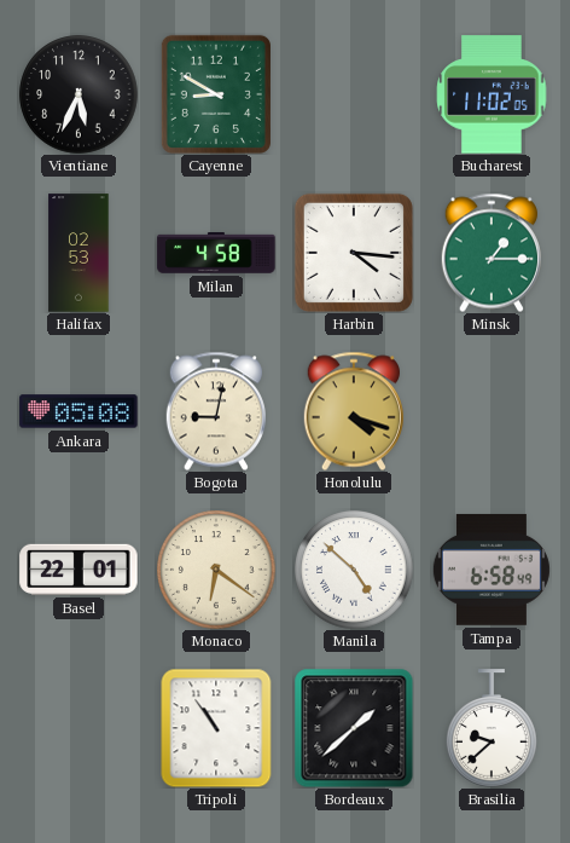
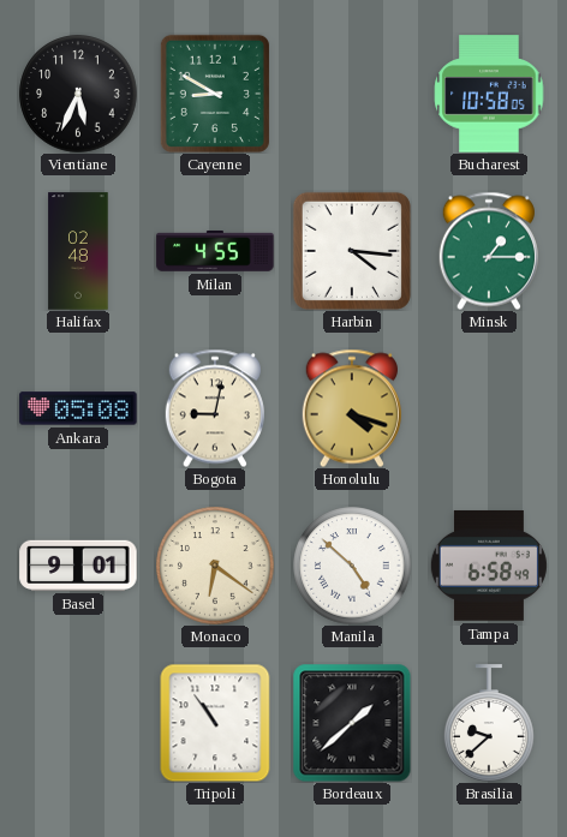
Bucharest: 11:02 -> 10:58 (489, 94)
Halifax: 02:53 -> 02:48 (78, 251)
Milan: 4:58 -> 4:55 (215, 251)
Basel: 22:01 -> 9:01 (78, 566)
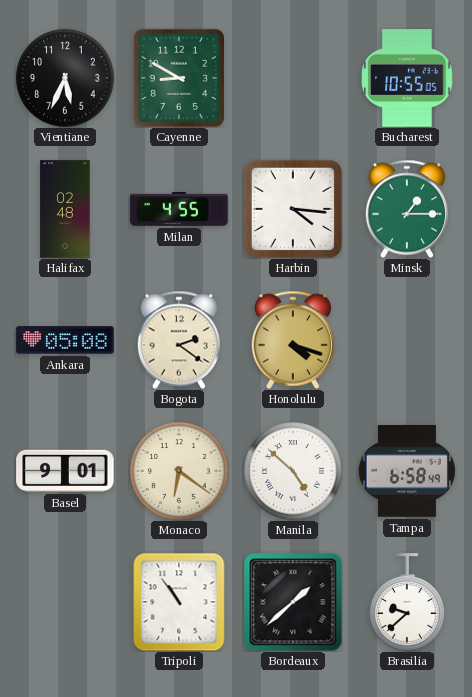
Bucharest: 10:58 -> 10:55 (407, 78)
Bogota: 9:02 -> 2:21 (179, 340)
